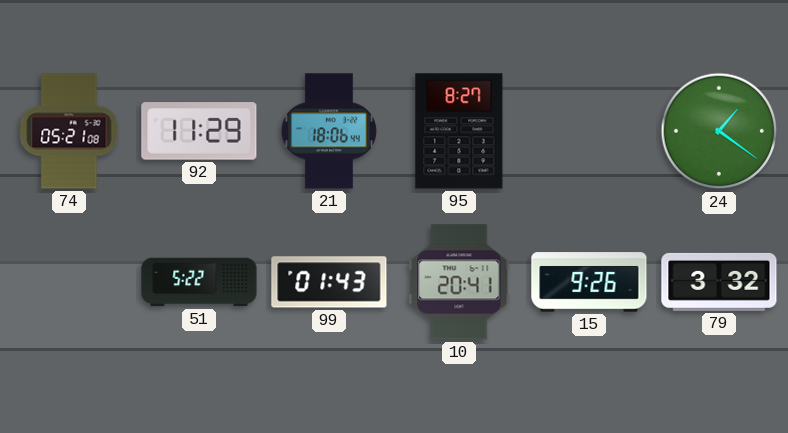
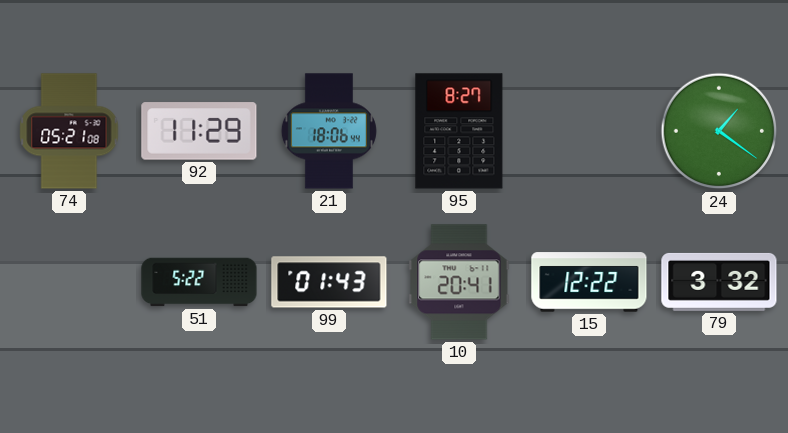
15: 9:26 -> 12:22 (589, 282)
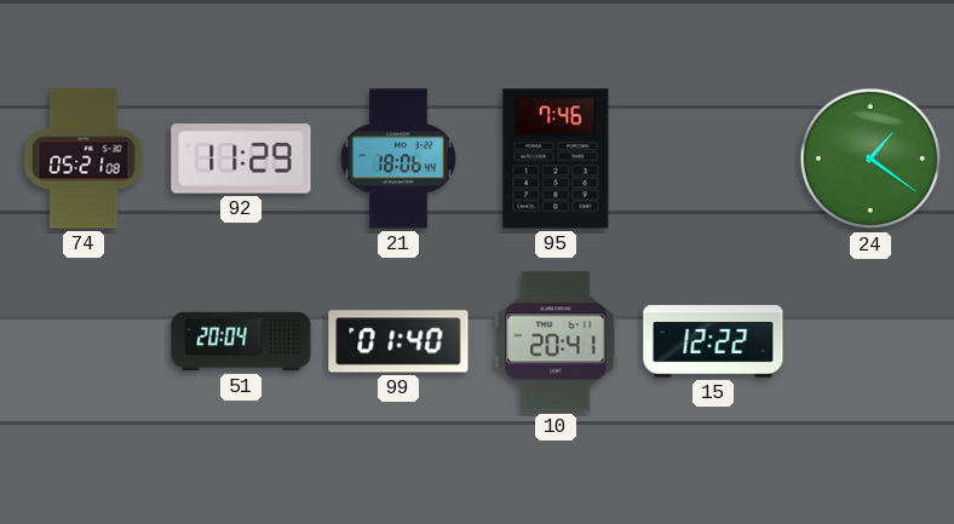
95: 8:27 -> 7:46 (556, 159)
51: 5:22 -> 20:04 (241, 341)
99: 01:43 -> 01:40 (398, 341)
79: 3:32 -> none (719, 282)
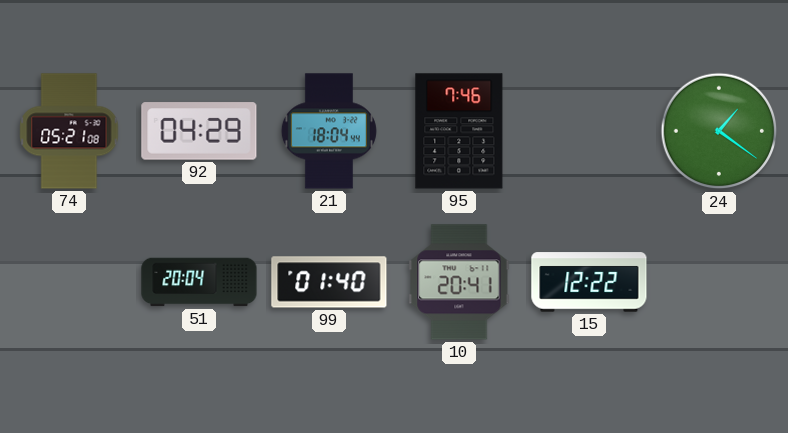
92: 11:29 -> 04:29 (199, 131)
21: 18:06 -> 18:04 (329, 131)
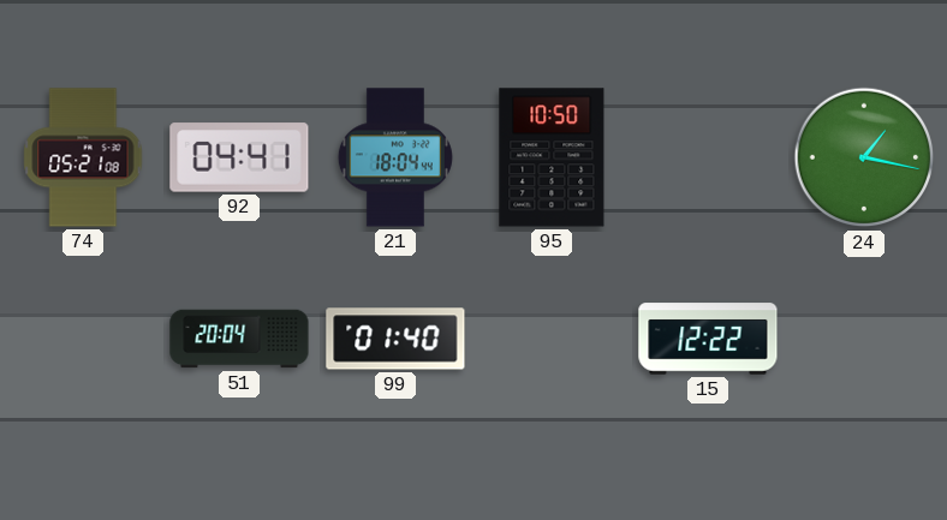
92: 04:29 -> 04:41 (239, 157)
95: 7:46 -> 10:50 (552, 157)
24: 1:21 -> 1:17 (864, 157)
10: 20:41 -> none (459, 282)
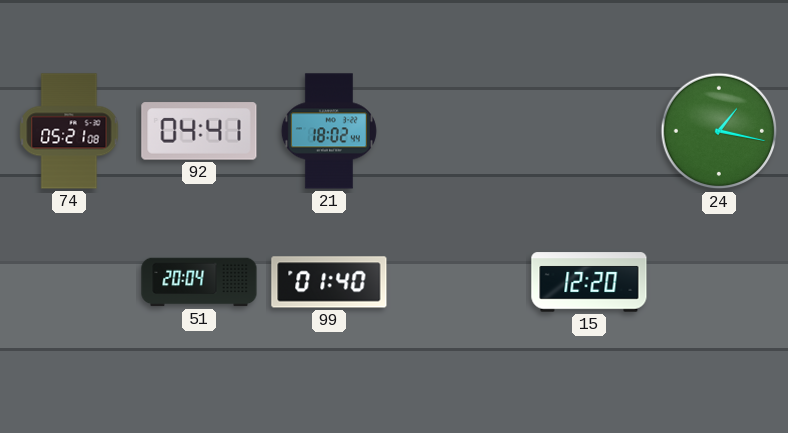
21: 18:04 -> 18:02 (329, 131)
95: 10:50 -> none (552, 157)
15: 12:22 -> 12:20 (589, 282)
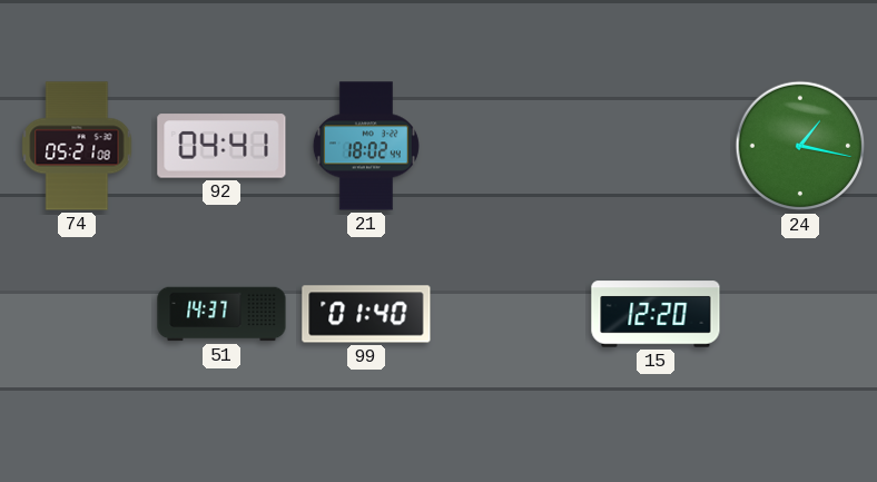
51: 20:04 -> 14:37 (221, 314)
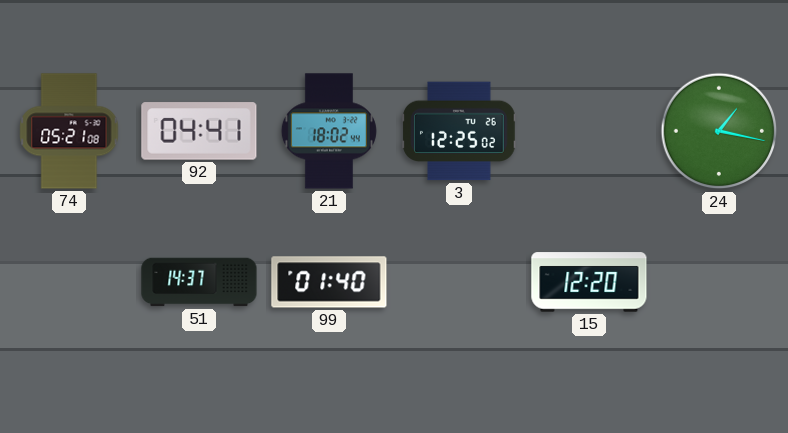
3: none -> 12:25 (459, 131)
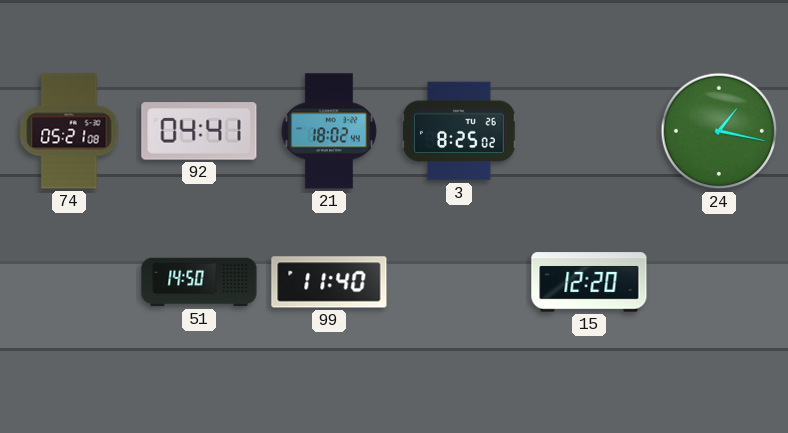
3: 12:25 -> 8:25 (459, 131)
51: 14:37 -> 14:50 (199, 282)
99: 01:40 -> 11:40 (329, 282)
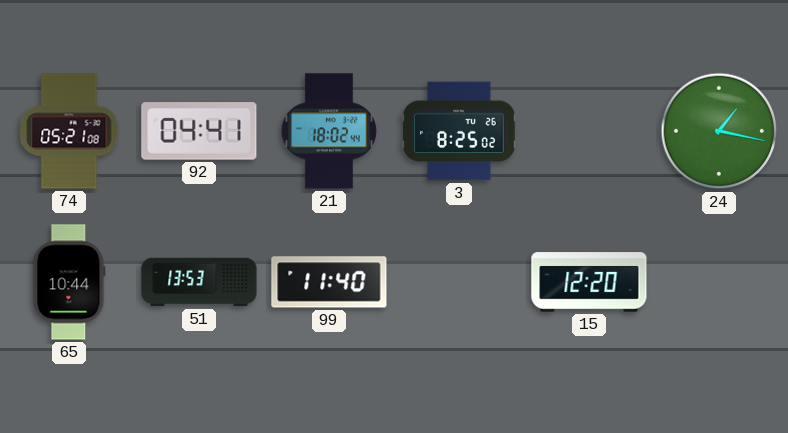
65: none -> 10:44 (69, 282)
51: 14:50 -> 13:53 (199, 282)
